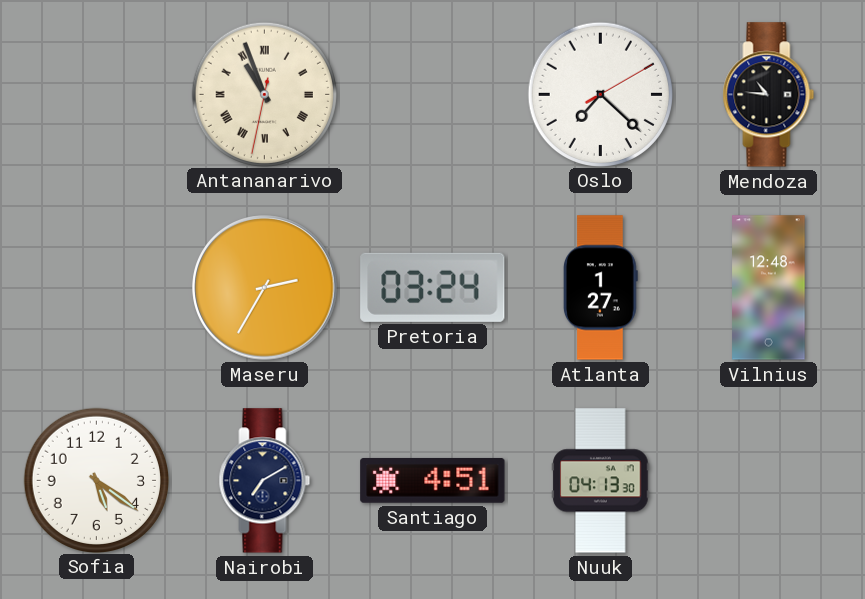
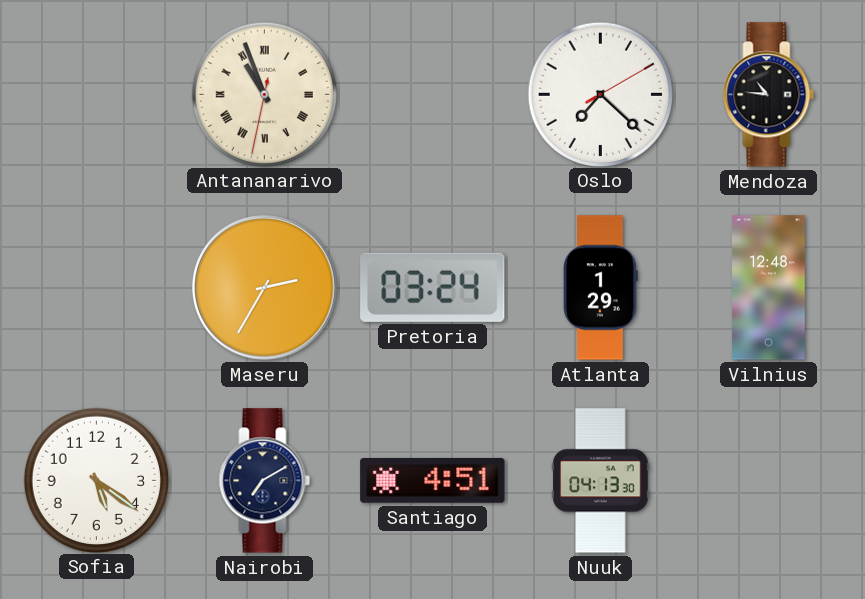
Atlanta: 1:27 -> 1:29 (600, 288)
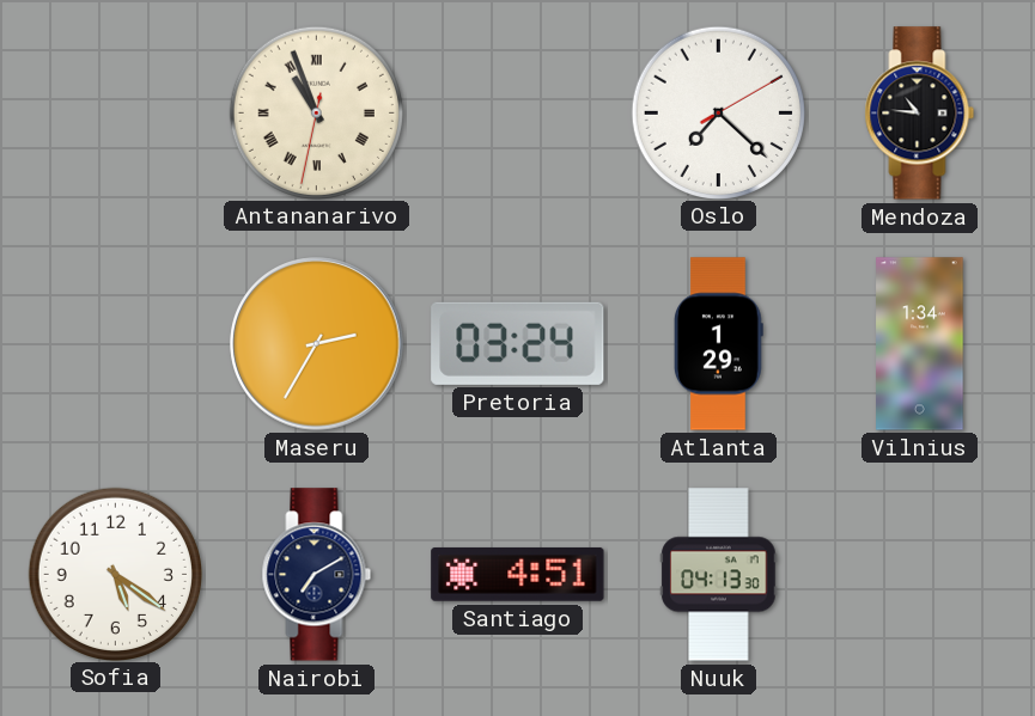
Vilnius: 12:48 -> 1:34 (920, 344)
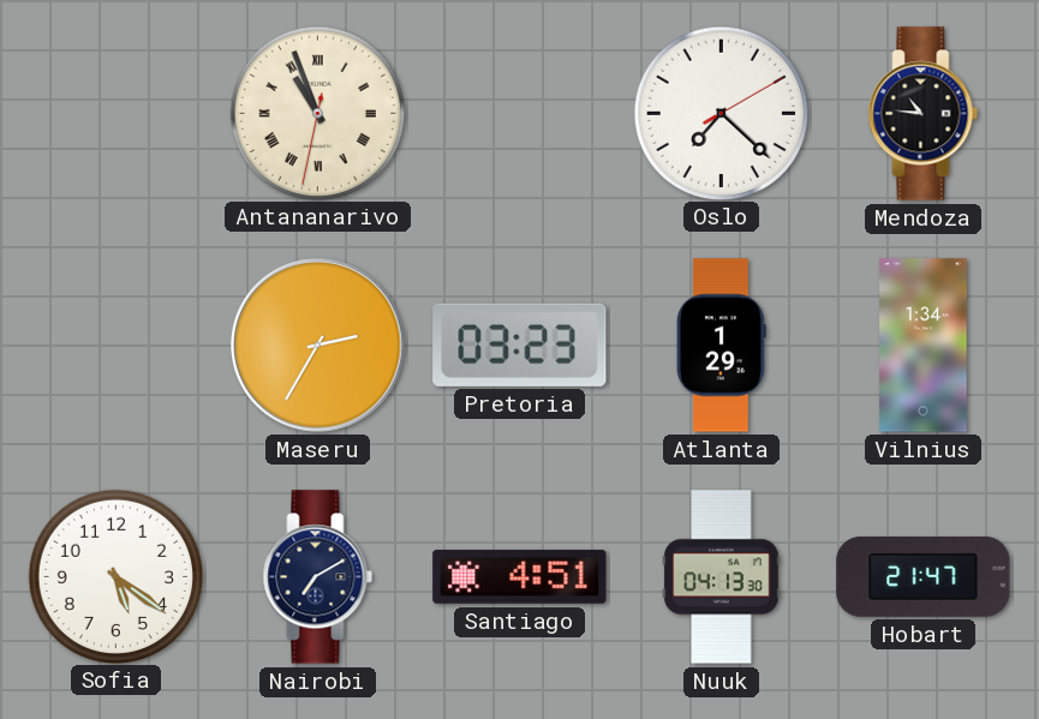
Pretoria: 03:24 -> 03:23 (520, 344)
Hobart: none -> 21:47 (924, 576)
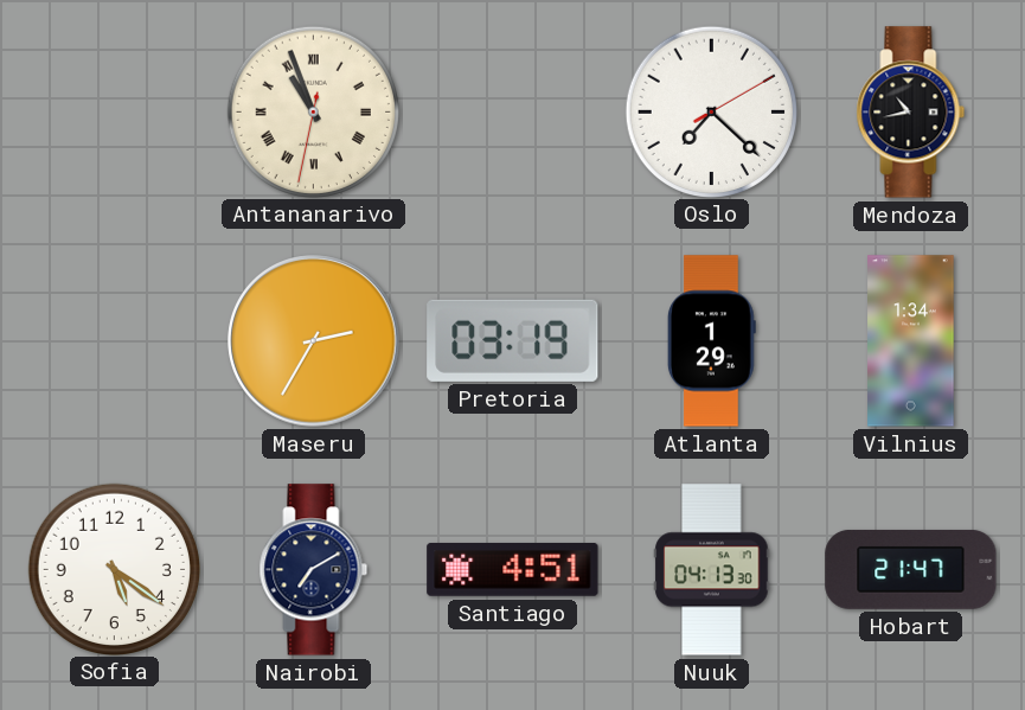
Mendoza: 10:46 -> 10:43 (911, 113)
Pretoria: 03:23 -> 03:19 (513, 340)
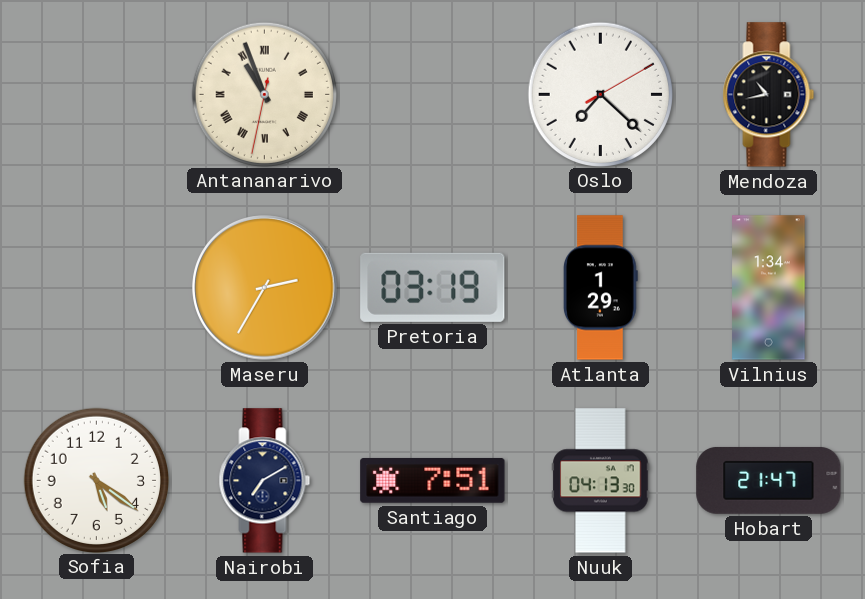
Santiago: 4:51 -> 7:51 (433, 480)
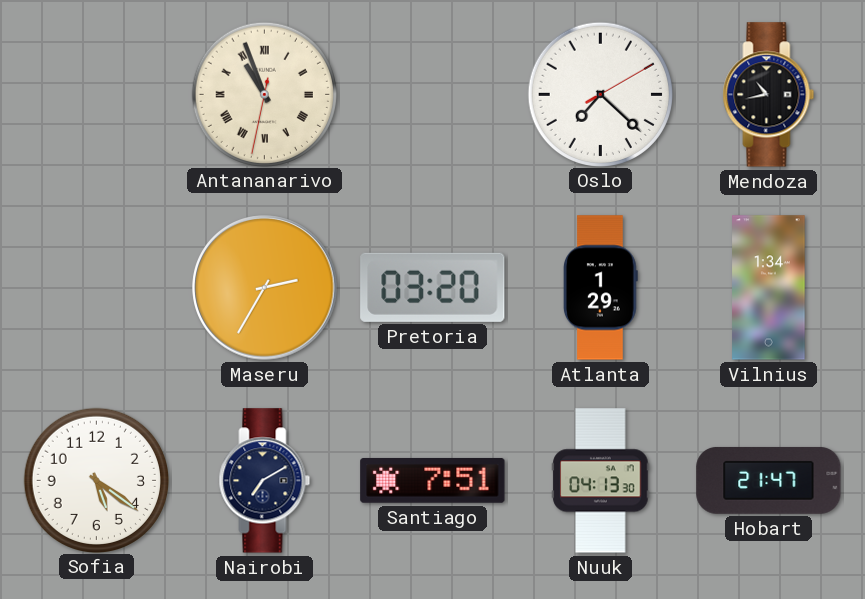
Pretoria: 03:19 -> 03:20 (433, 287)
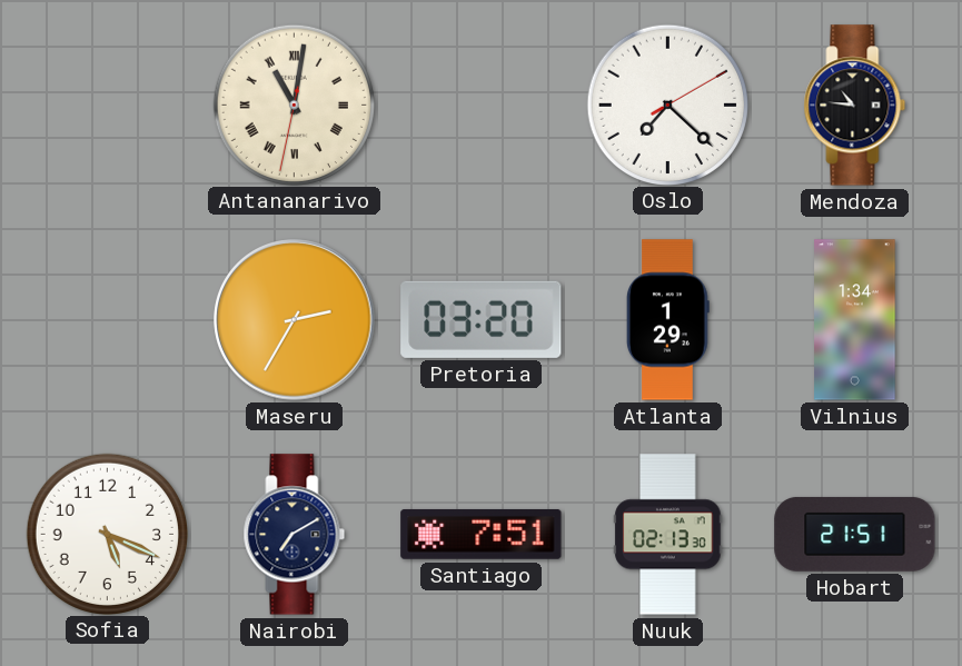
Antananarivo: 10:56 -> 11:01 (294, 105)
Mendoza: 10:43 -> 10:46 (855, 106)
Sofia: 5:21 -> 5:19 (107, 534)
Nuuk: 04:13 -> 02:13 (668, 535)
Hobart: 21:47 -> 21:51 (855, 534)
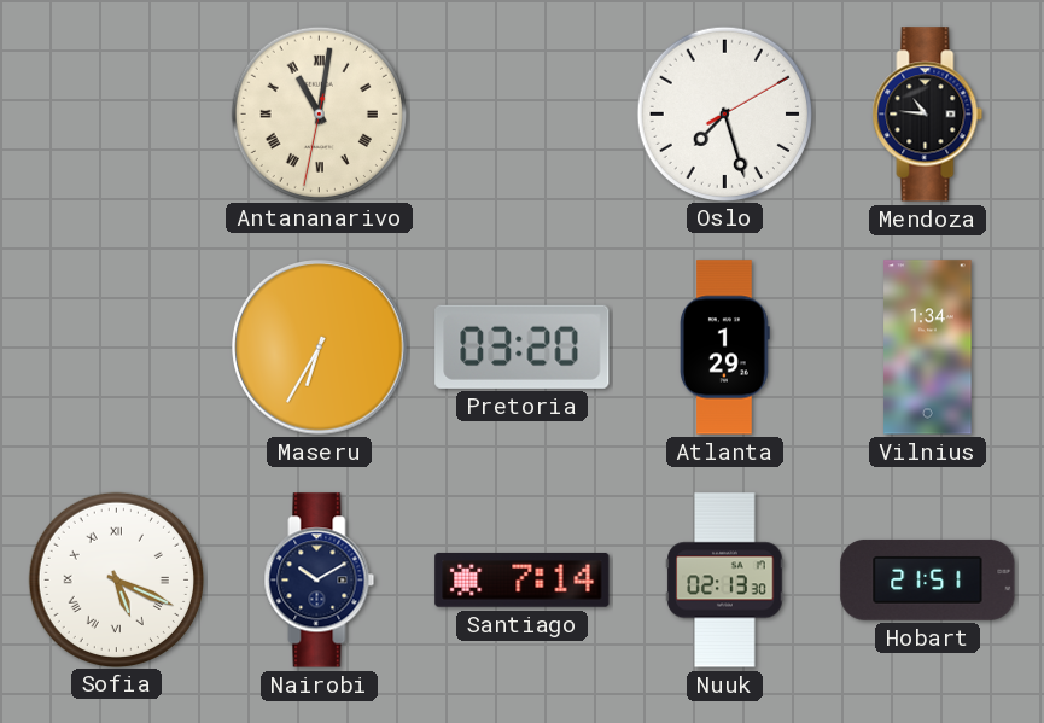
Oslo: 7:22 -> 7:27 (724, 113)
Maseru: 2:35 -> 6:35 (320, 348)
Sofia numerals: Arabic -> Roman (116, 579)
Nairobi: 7:10 -> 10:10 (320, 581)
Santiago: 7:51 -> 7:14 (523, 579)
